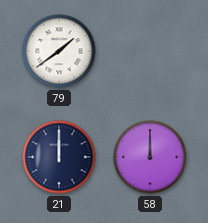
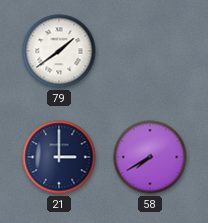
21: 12:00 -> 3:00 (59, 157)
58: 12:00 -> 7:40 (150, 157)
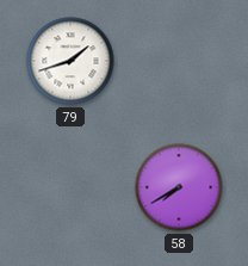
79: 1:39 -> 1:42 (70, 61)
21: 3:00 -> none (59, 157)
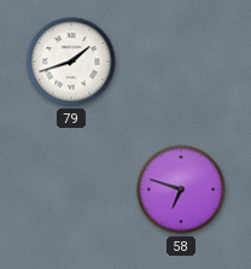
58: 7:40 -> 6:48 (181, 189)
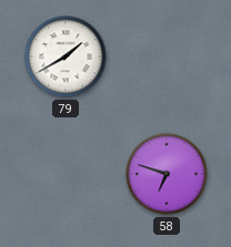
79: 1:42 -> 1:40 (66, 56)
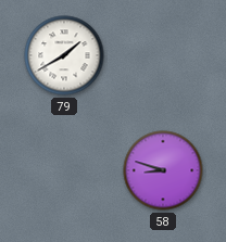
58: 6:48 -> 8:48 (163, 170)
